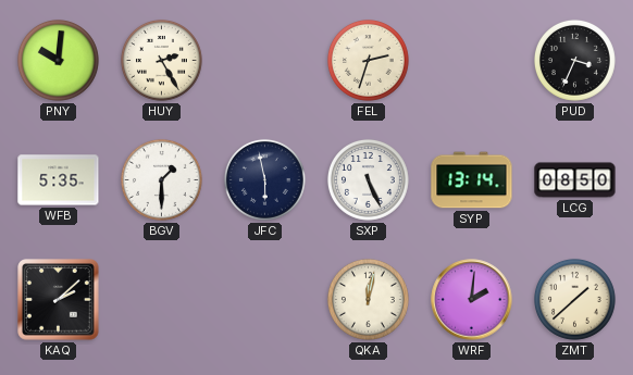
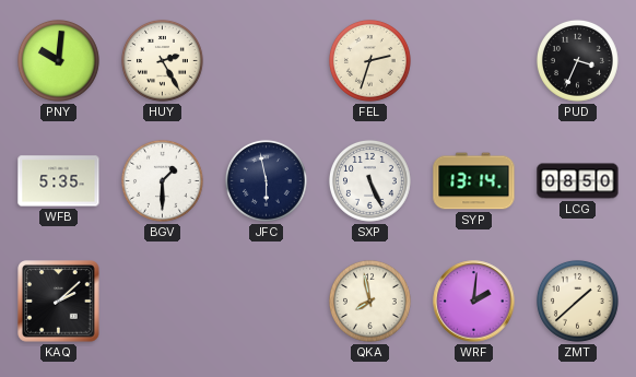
QKA: 12:02 -> 7:58 (369, 301)
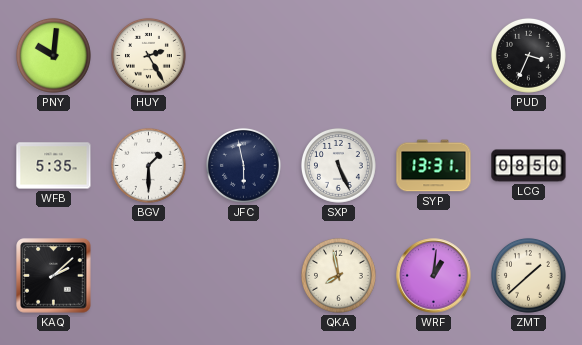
FEL: 2:33 -> none (369, 60)
SYP: 13:14 -> 13:31 (434, 166)
WRF: 2:01 -> 1:01 (434, 276)
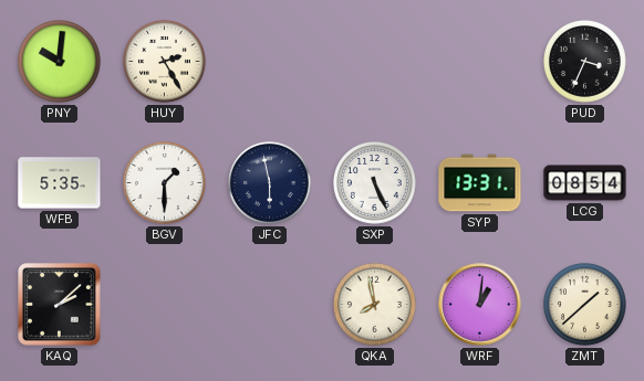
LCG: 08:50 -> 08:54 (585, 183)
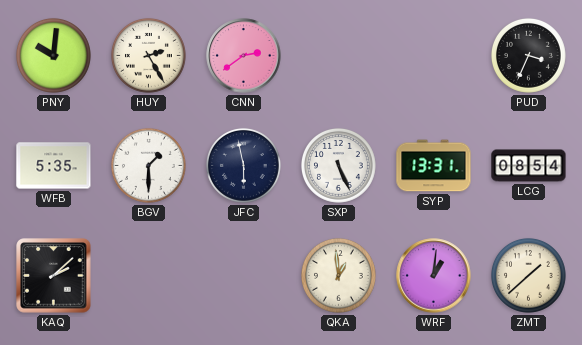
CNN: none -> 2:39 (244, 56)
QKA: 7:58 -> 12:59 (338, 275)
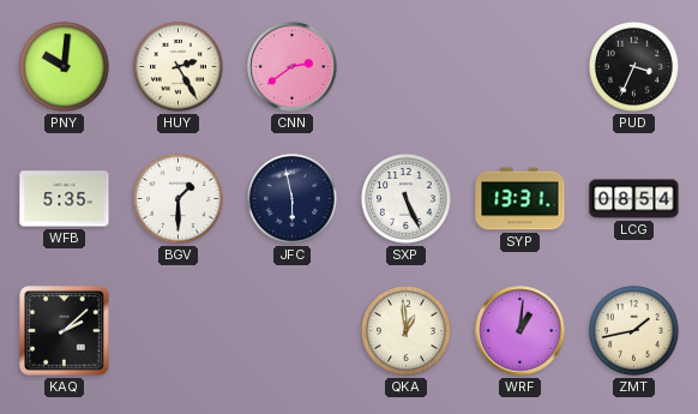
ZMT: 1:38 -> 1:43 (633, 330)
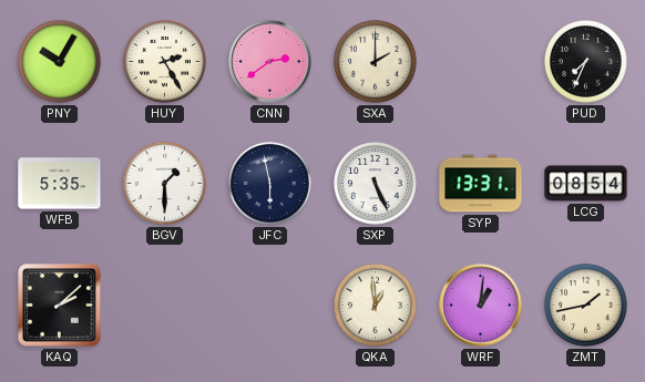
PNY: 10:01 -> 10:05 (59, 61)
SXA: none -> 2:00 (375, 61)
PUD: 3:34 -> 7:34 (585, 61)
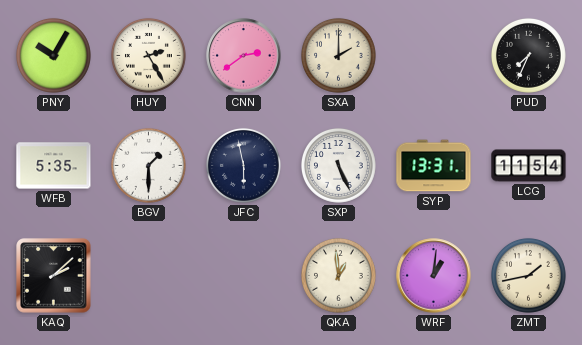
LCG: 08:54 -> 11:54 (529, 166)
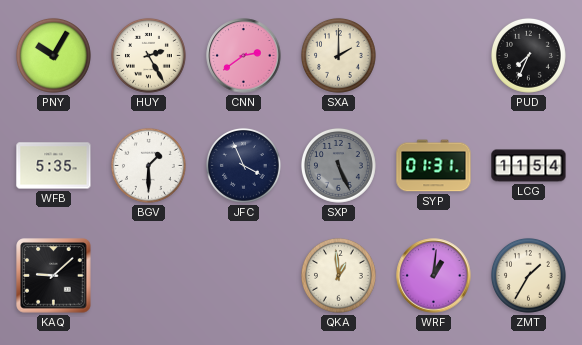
JFC: 5:58 -> 3:56 (243, 165)
SXP dial: white -> grey (338, 165)
SYP: 13:31 -> 01:31 (434, 166)
KAQ: 2:08 -> 9:08 (54, 276)
ZMT: 1:43 -> 1:35 (528, 275)
